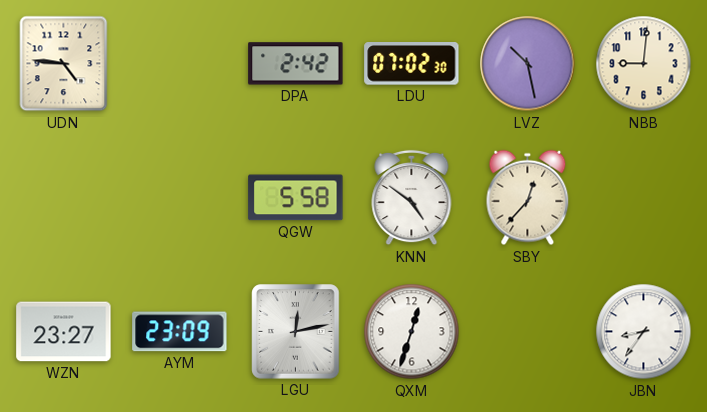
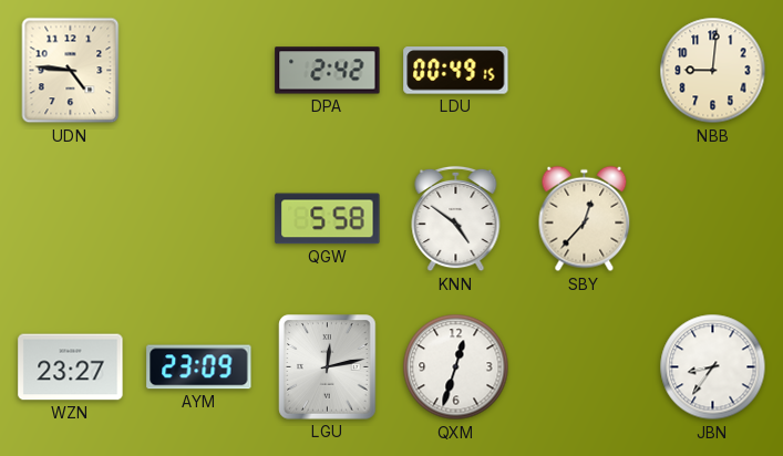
LDU: 07:02 -> 00:49 (456, 71)
LVZ: 10:28 -> none (528, 64)
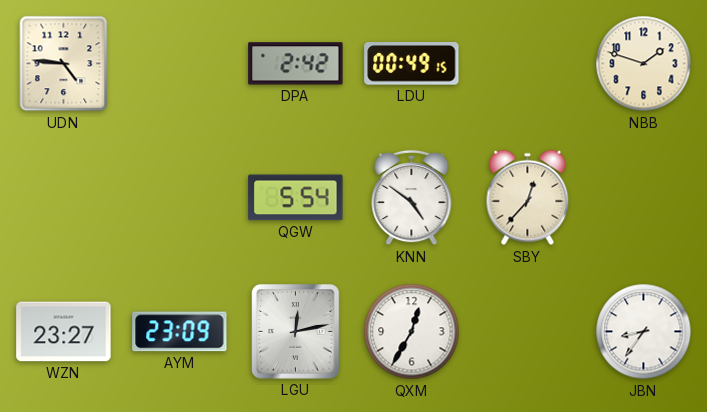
NBB: 9:01 -> 1:48 (644, 64)
QGW: 5:58 -> 5:54 (296, 198)
QXM: 12:33 -> 12:35 (412, 332)
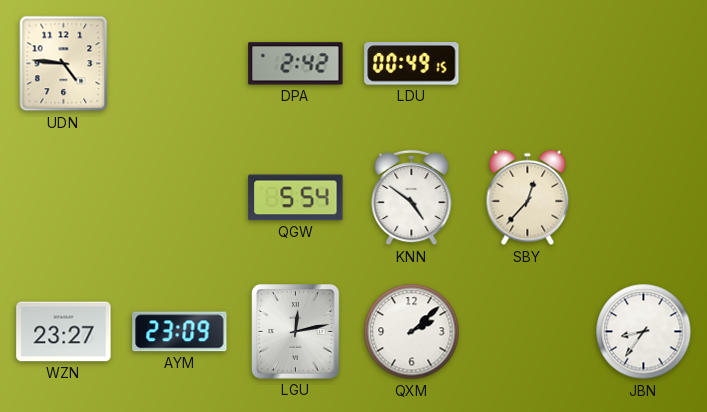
NBB: 1:48 -> none (644, 64)
QXM: 12:35 -> 2:08 (412, 332)
